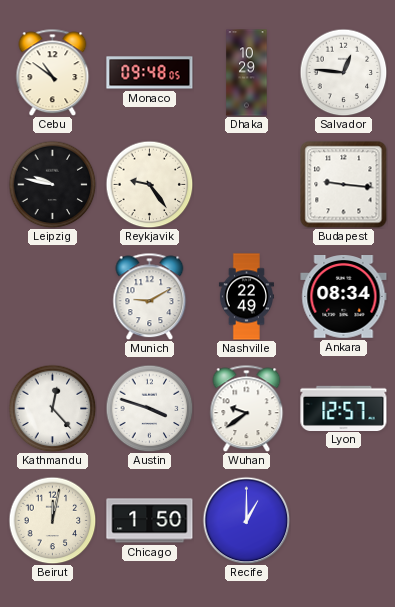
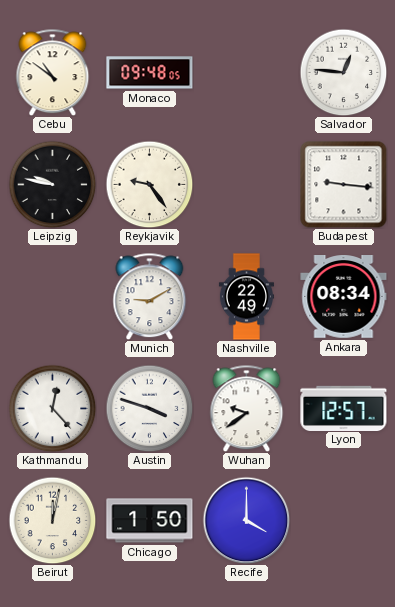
Dhaka: 10:29 -> none (247, 73)
Recife: 1:00 -> 4:00 (246, 520)
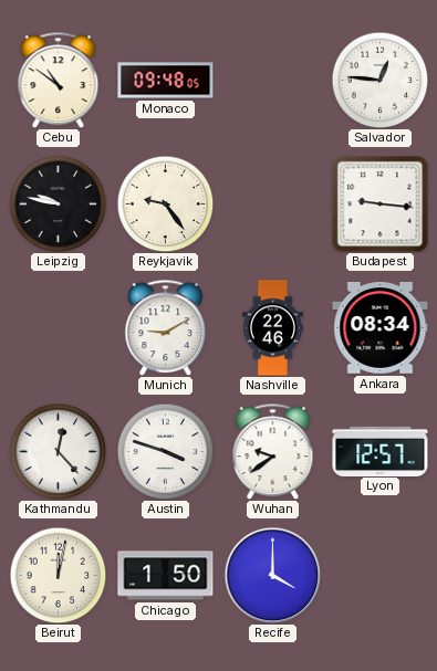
Nashville: 22:49 -> 22:46 (272, 328)
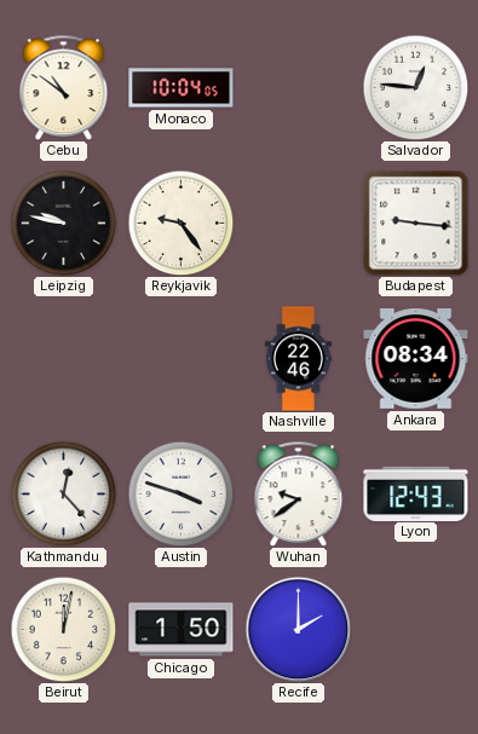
Monaco: 09:48 -> 10:04 (182, 88)
Munich: 9:10 -> none (166, 327)
Lyon: 12:57 -> 12:43 (416, 493)
Recife: 4:00 -> 2:00 (298, 629)
